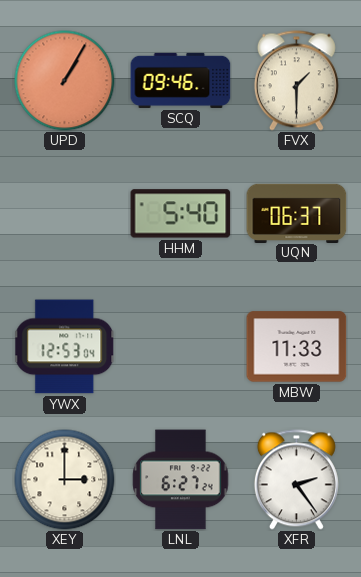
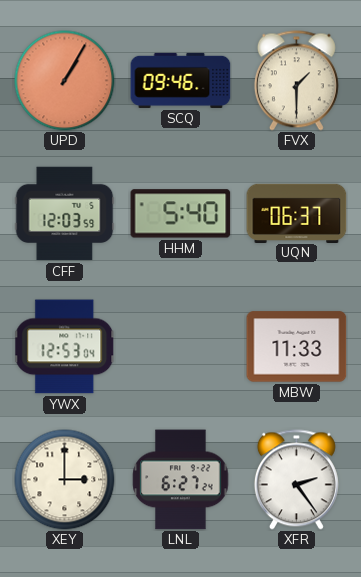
CFF: none -> 12:03 (65, 214)
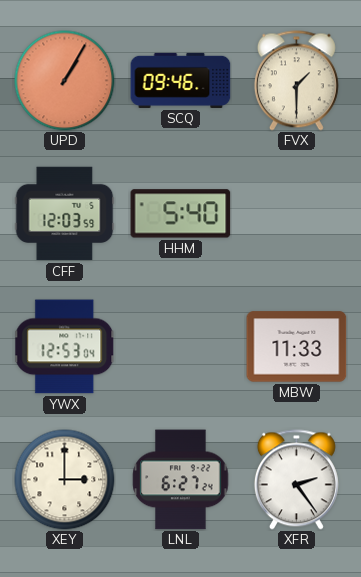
UQN: 06:37 -> none (297, 213)
